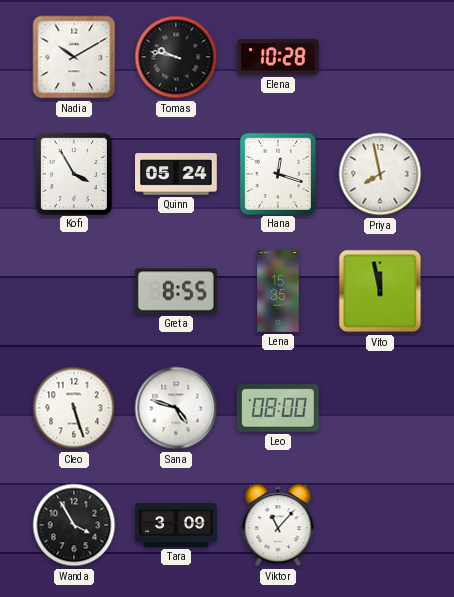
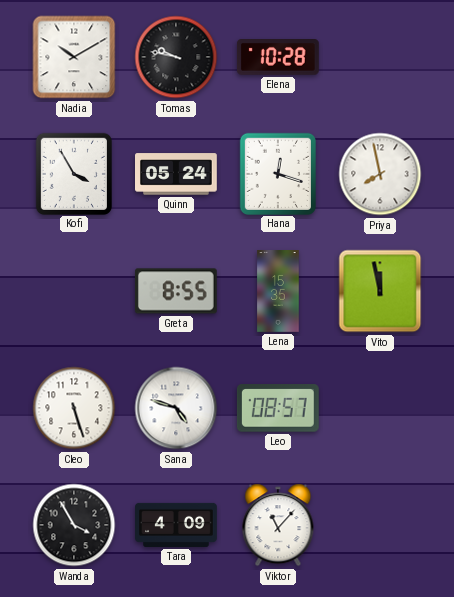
Leo: 08:00 -> 08:57 (278, 408)
Tara: 3:09 -> 4:09 (176, 525)
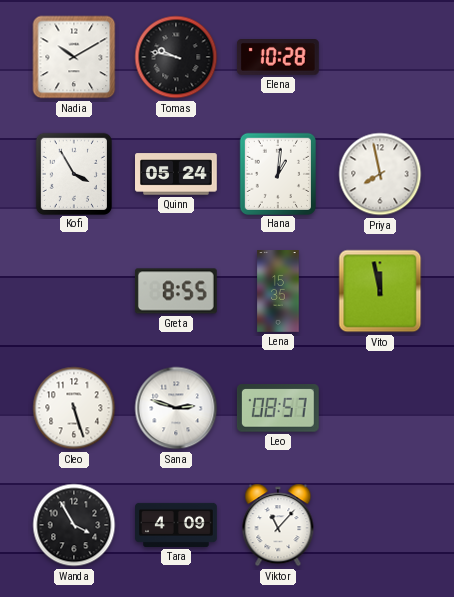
Hana: 12:18 -> 1:01 (278, 173)
Sana: 4:48 -> 2:48 (176, 408)
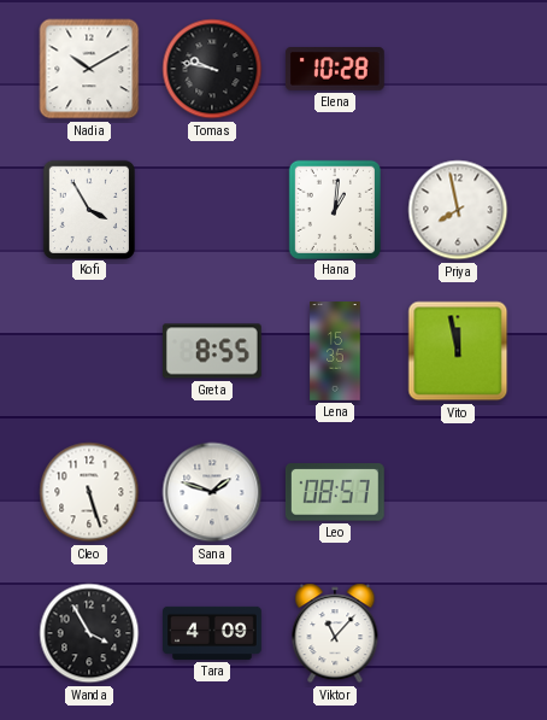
Quinn: 05:24 -> none (177, 174)
Sana: 2:48 -> 1:48 (212, 492)
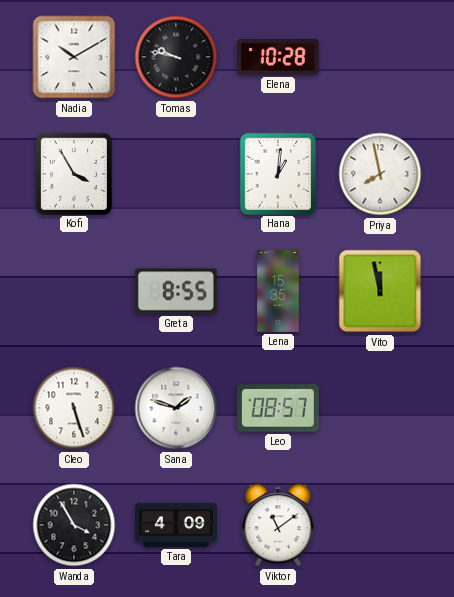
Viktor: 11:07 -> 11:09 (278, 525)
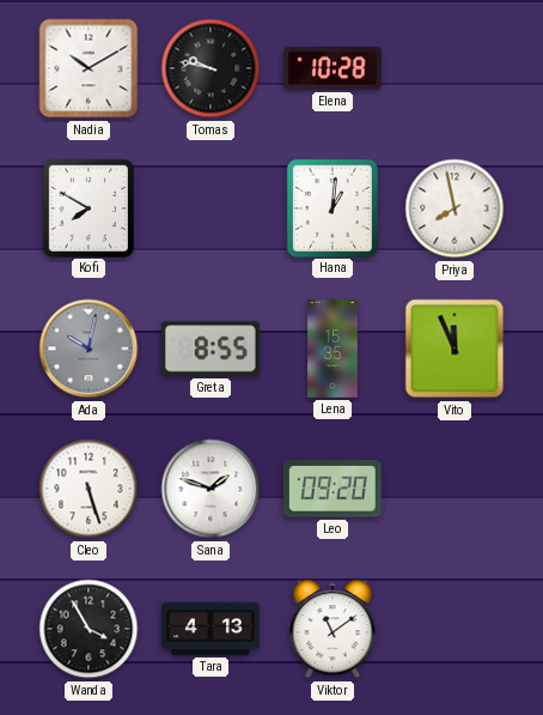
Kofi: 3:55 -> 7:50 (89, 207)
Ada: none -> 10:02 (89, 349)
Vito: 11:58 -> 11:56 (454, 349)
Leo: 08:57 -> 09:20 (332, 489)
Tara: 4:09 -> 4:13 (211, 629)
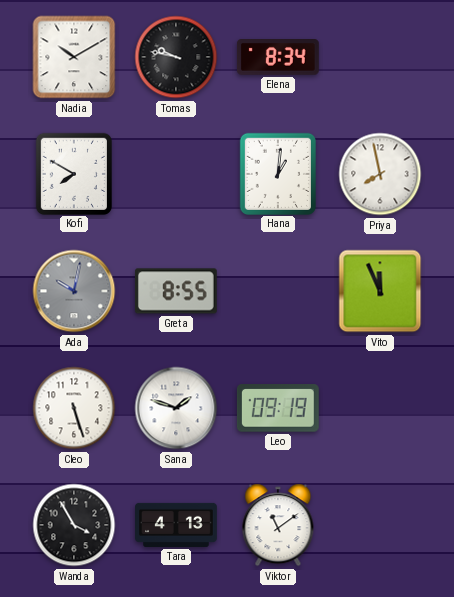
Elena: 10:28 -> 8:34 (278, 58)
Lena: 15:35 -> none (332, 349)
Leo: 09:20 -> 09:19 (278, 408)
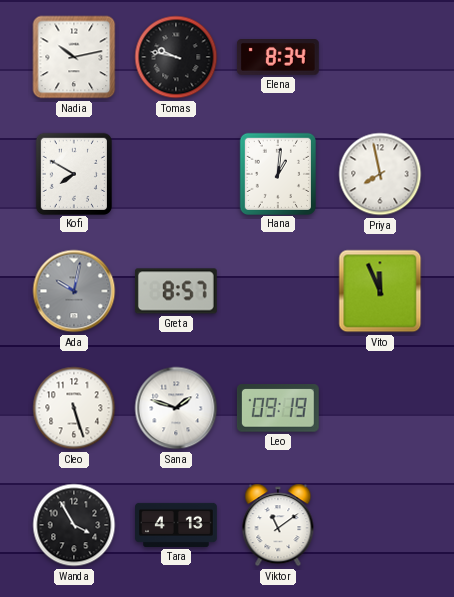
Nadia: 10:10 -> 10:13 (74, 57)
Greta: 8:55 -> 8:57 (176, 291)
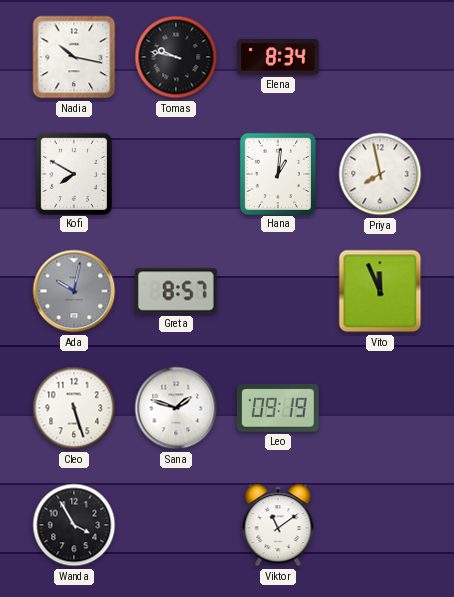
Nadia: 10:13 -> 10:17 (74, 57)
Tara: 4:13 -> none (176, 525)
